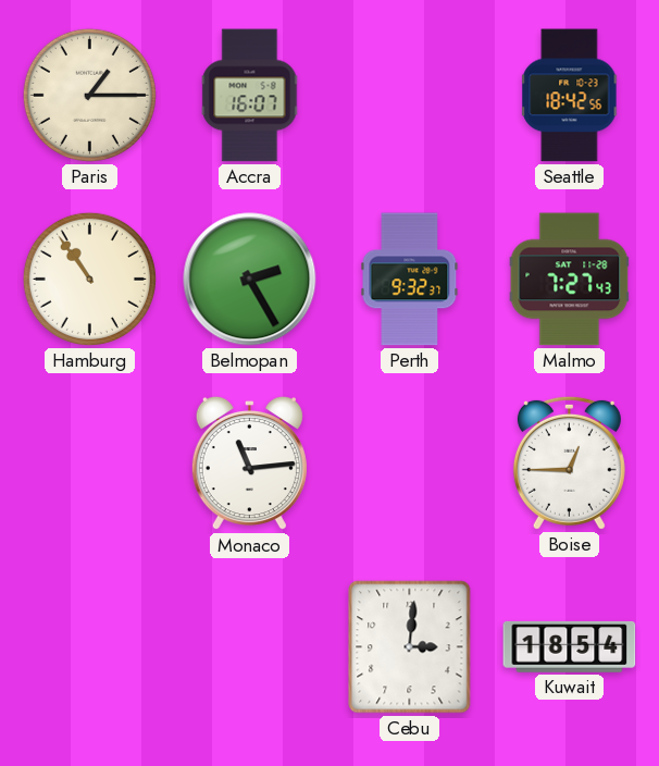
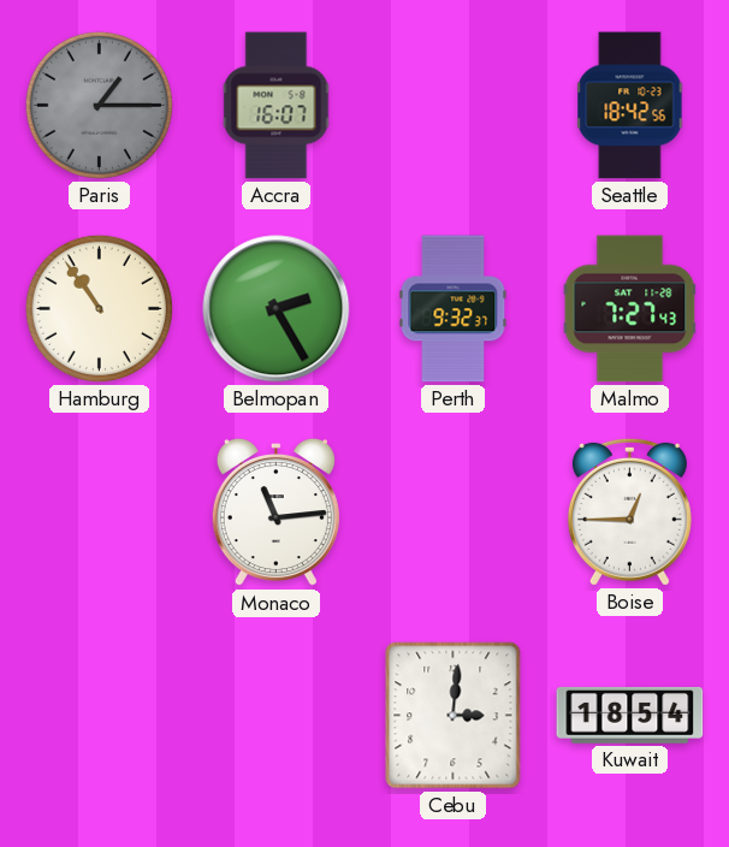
Paris dial: cream -> grey (99, 105)
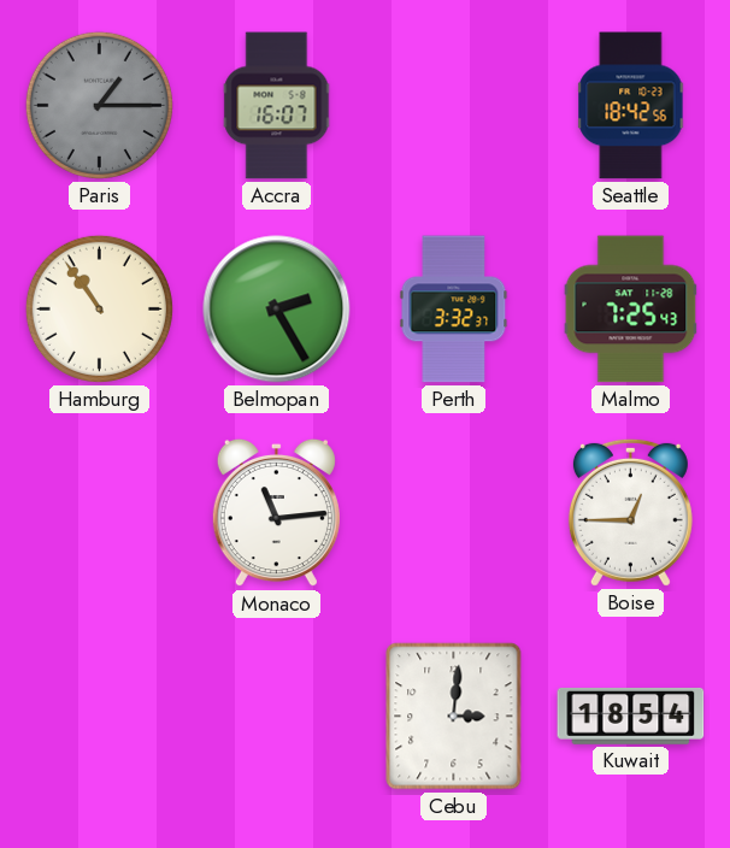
Perth: 9:32 -> 3:32 (454, 310)
Malmo: 7:27 -> 7:25 (631, 310)
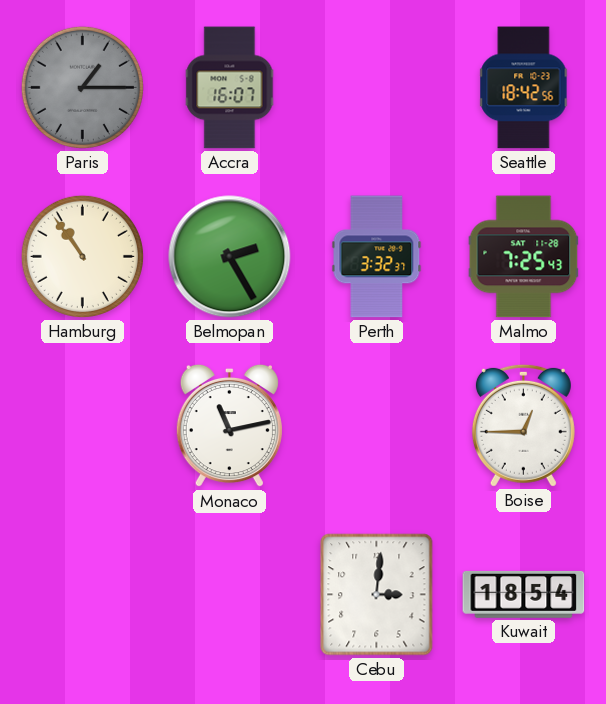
Monaco: 11:14 -> 11:13 (229, 426)
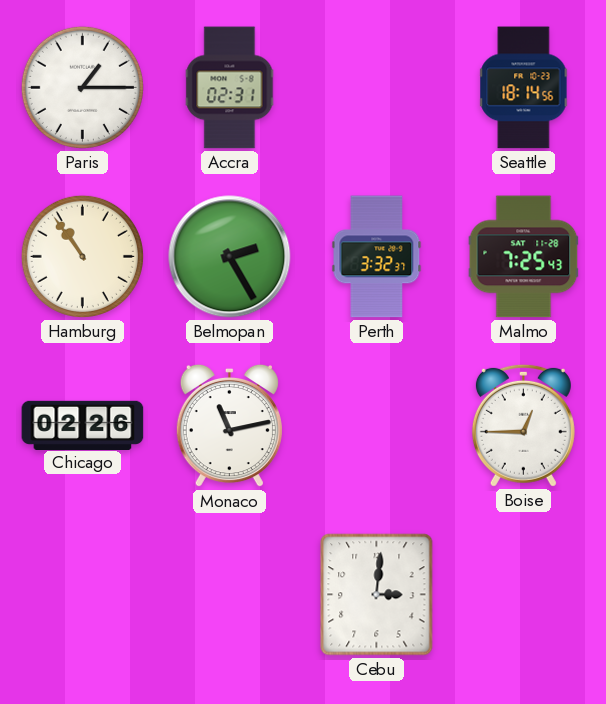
Paris dial: grey -> white (82, 87)
Accra: 16:07 -> 02:31 (230, 88)
Seattle: 18:42 -> 18:14 (524, 88)
Chicago: none -> 02:26 (83, 425)
Kuwait: 18:54 -> none (524, 594)
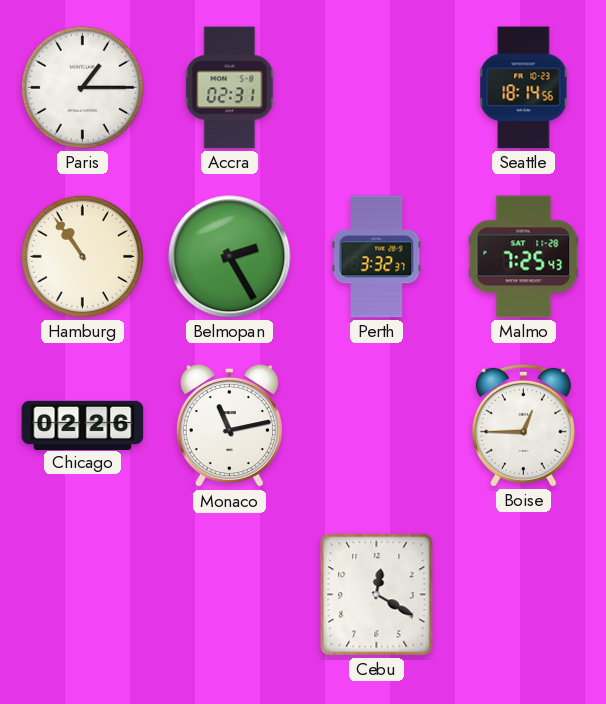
Cebu: 3:01 -> 12:20 (377, 595)
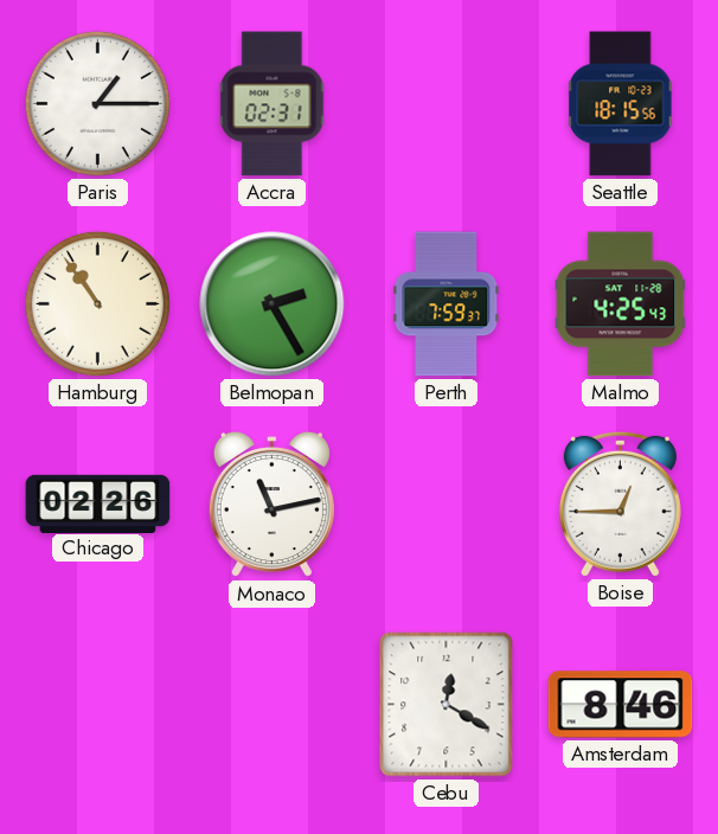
Seattle: 18:14 -> 18:15 (621, 104)
Perth: 3:32 -> 7:59 (447, 304)
Malmo: 7:25 -> 4:25 (621, 304)
Amsterdam: none -> 8:46 (621, 705)
